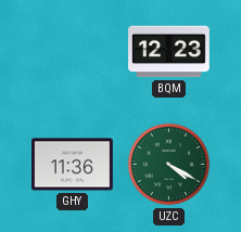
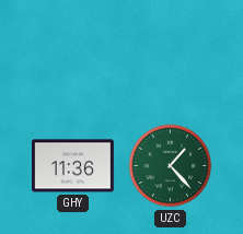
BQM: 12:23 -> none (169, 52)
UZC: 4:20 -> 1:23 (171, 166)
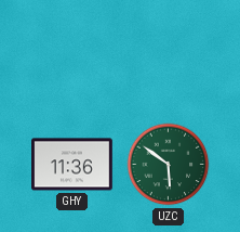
UZC: 1:23 -> 5:51 (169, 165)
